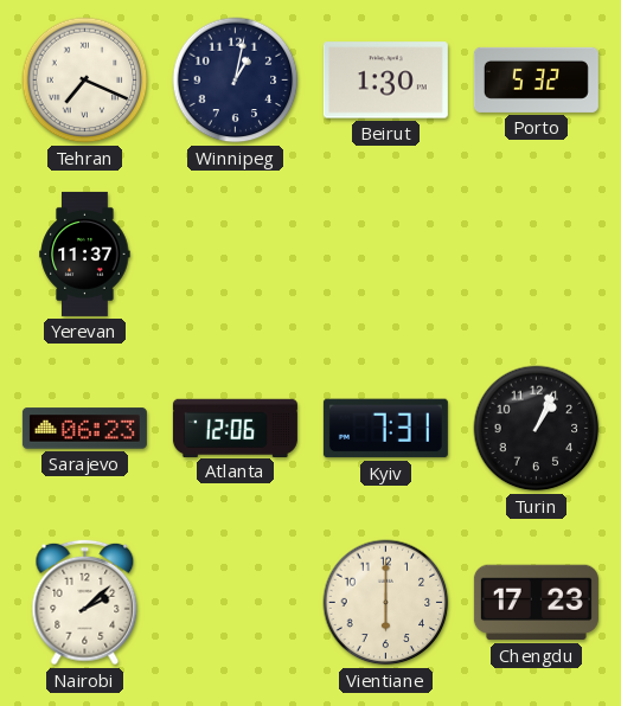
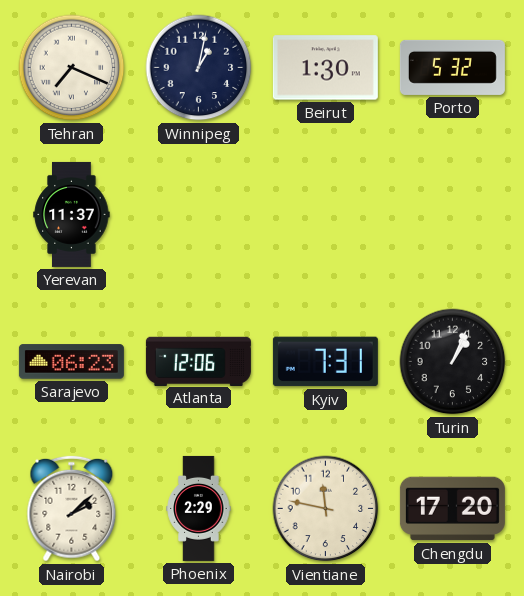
Phoenix: none -> 2:29 (199, 508)
Vientiane: 6:00 -> 11:47 (326, 509)
Chengdu: 17:23 -> 17:20 (452, 509)
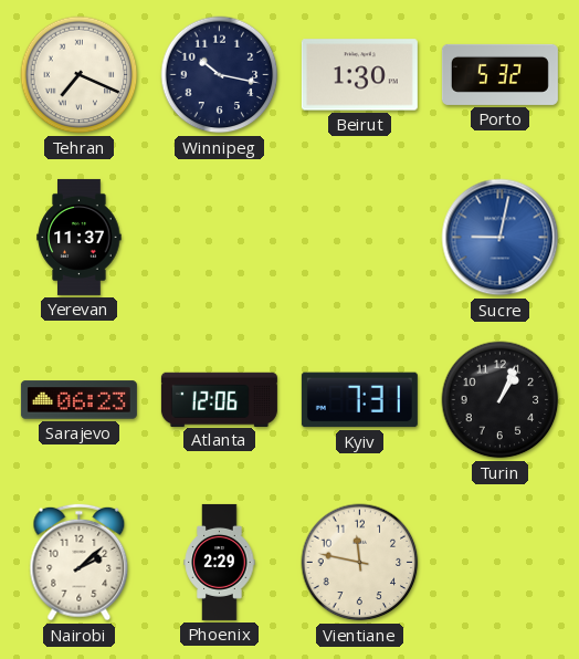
Winnipeg: 1:02 -> 10:17 (220, 75)
Sucre: none -> 9:02 (501, 238)
Chengdu: 17:20 -> none (452, 509)
